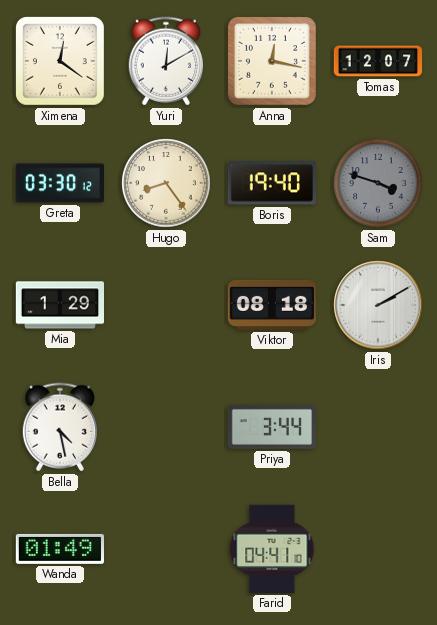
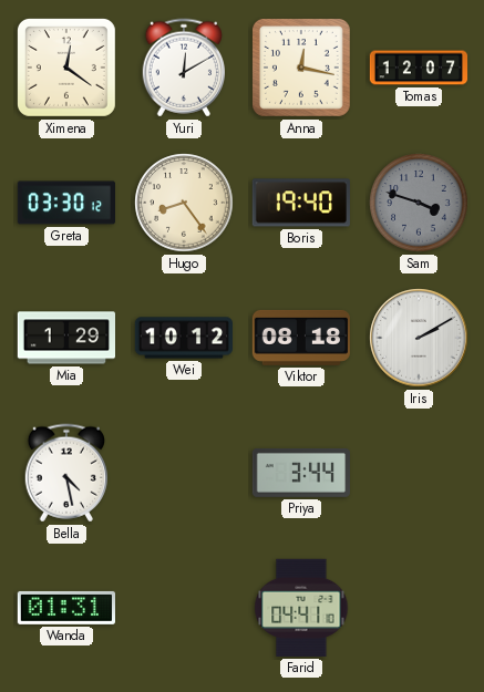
Wei: none -> 10:12 (184, 338)
Wanda: 01:49 -> 01:31 (65, 608)
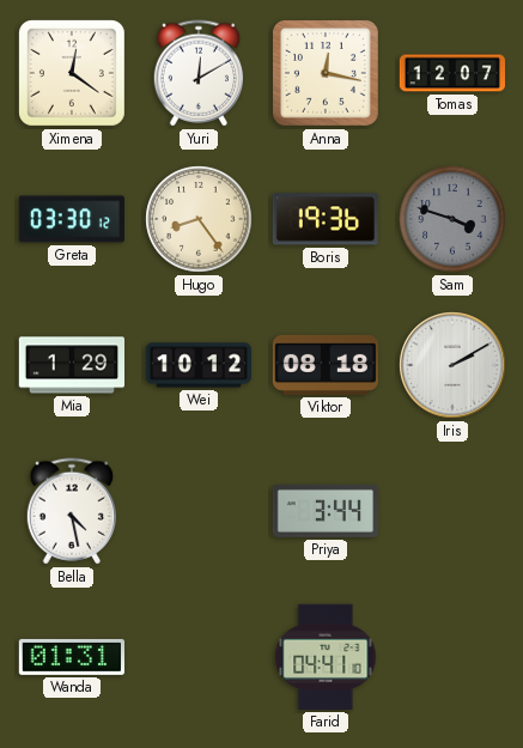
Boris: 19:40 -> 19:36 (326, 219)
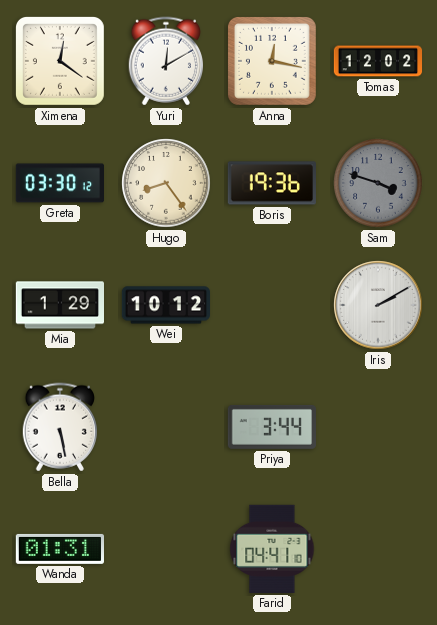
Tomas: 12:07 -> 12:02 (378, 61)
Viktor: 08:18 -> none (324, 365)
Bella: 4:28 -> 5:28 (59, 427)
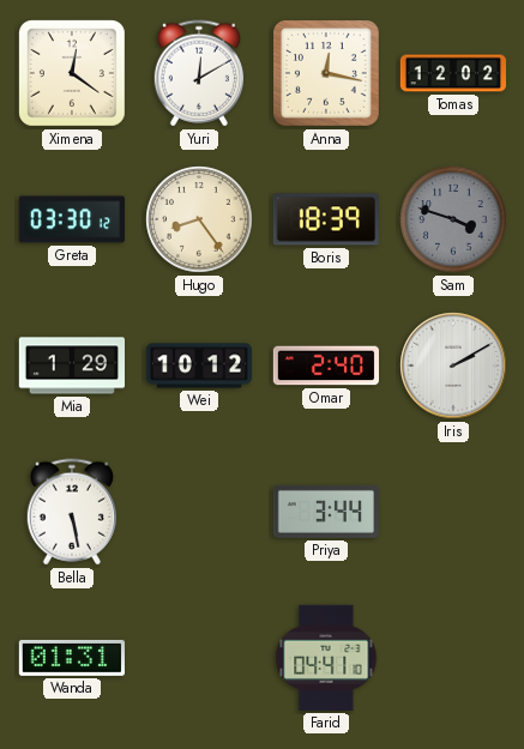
Boris: 19:36 -> 18:39 (326, 219)
Omar: none -> 2:40 (325, 366)
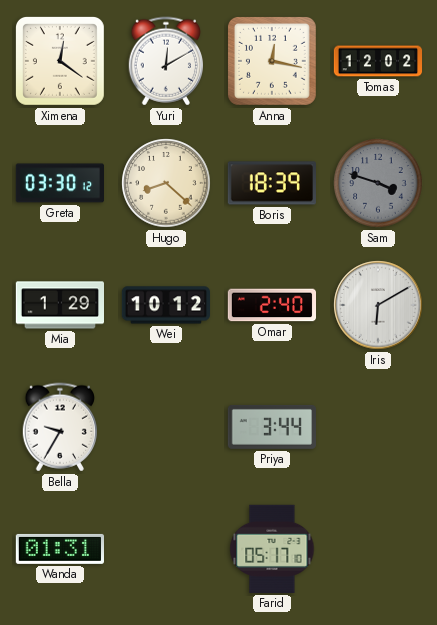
Hugo: 8:24 -> 8:22 (166, 183)
Iris: 2:10 -> 6:10 (378, 305)
Bella: 5:28 -> 9:35 (59, 427)
Farid: 04:41 -> 05:17 (272, 549)
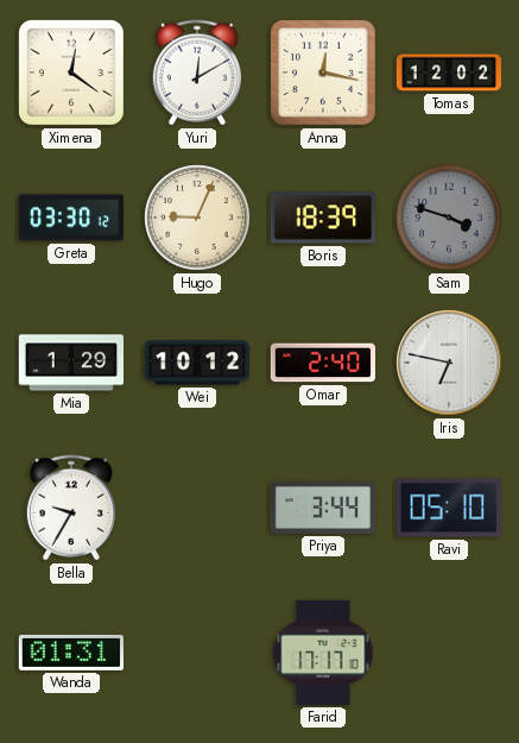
Hugo: 8:22 -> 9:04 (197, 218)
Iris: 6:10 -> 6:47 (449, 363)
Ravi: none -> 05:10 (449, 508)
Farid: 05:17 -> 17:17 (323, 653)
